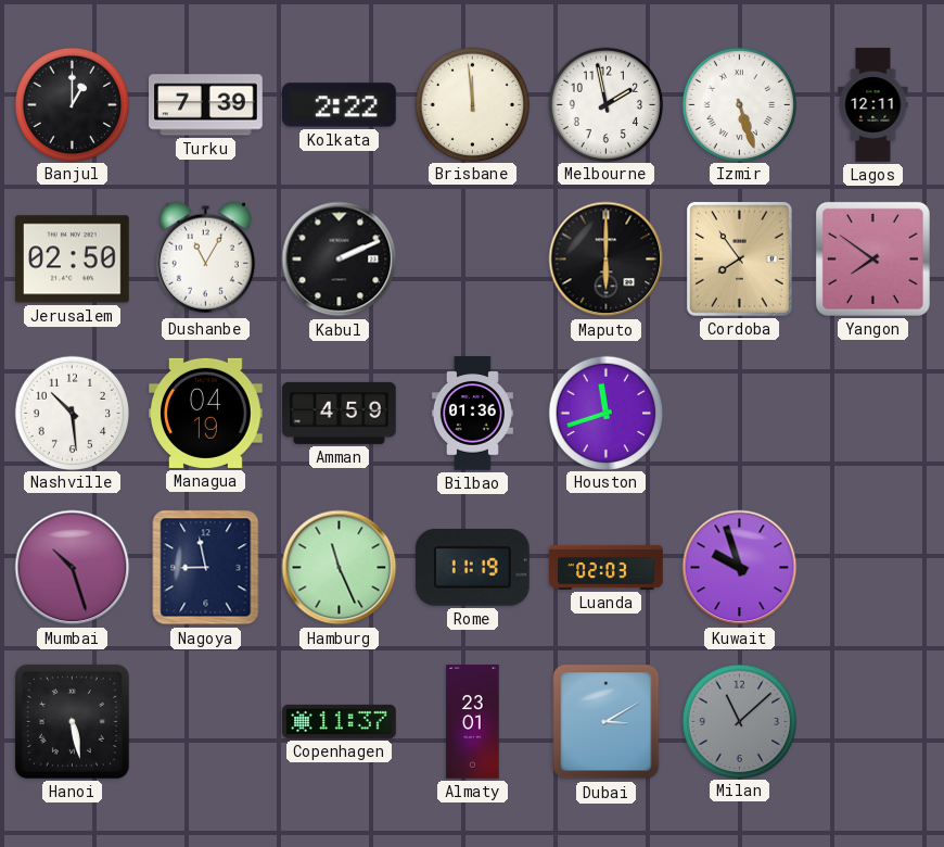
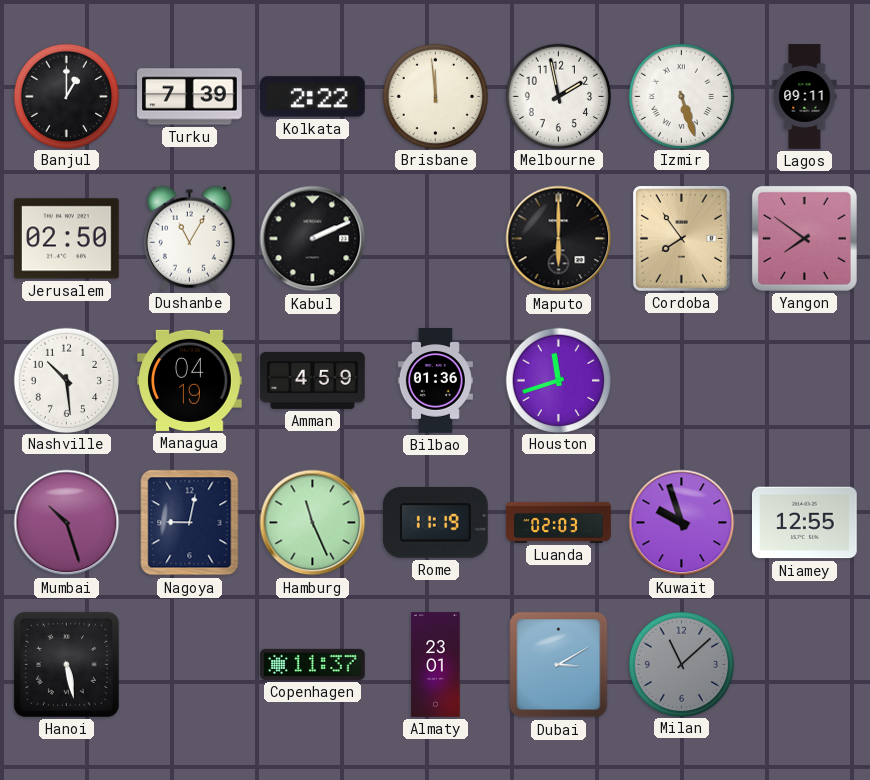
Lagos: 12:11 -> 09:11 (805, 97)
Nagoya: 8:58 -> 9:02 (190, 523)
Niamey: none -> 12:55 (805, 523)
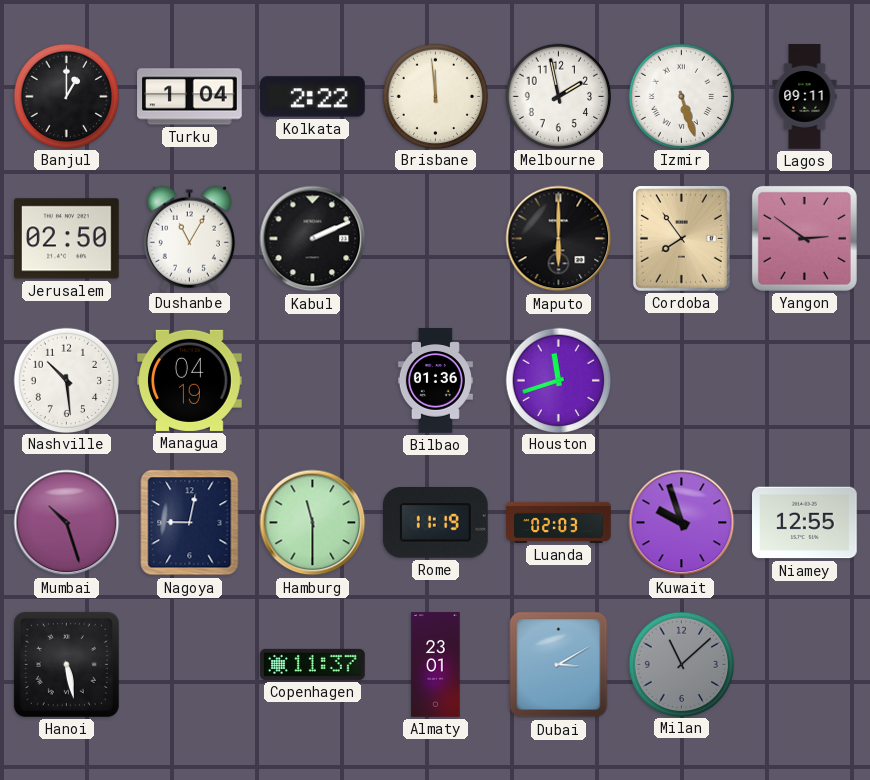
Turku: 7:39 -> 1:04 (190, 97)
Yangon: 7:51 -> 2:51 (804, 238)
Amman: 4:59 -> none (313, 380)
Hamburg: 11:26 -> 11:30 (313, 523)
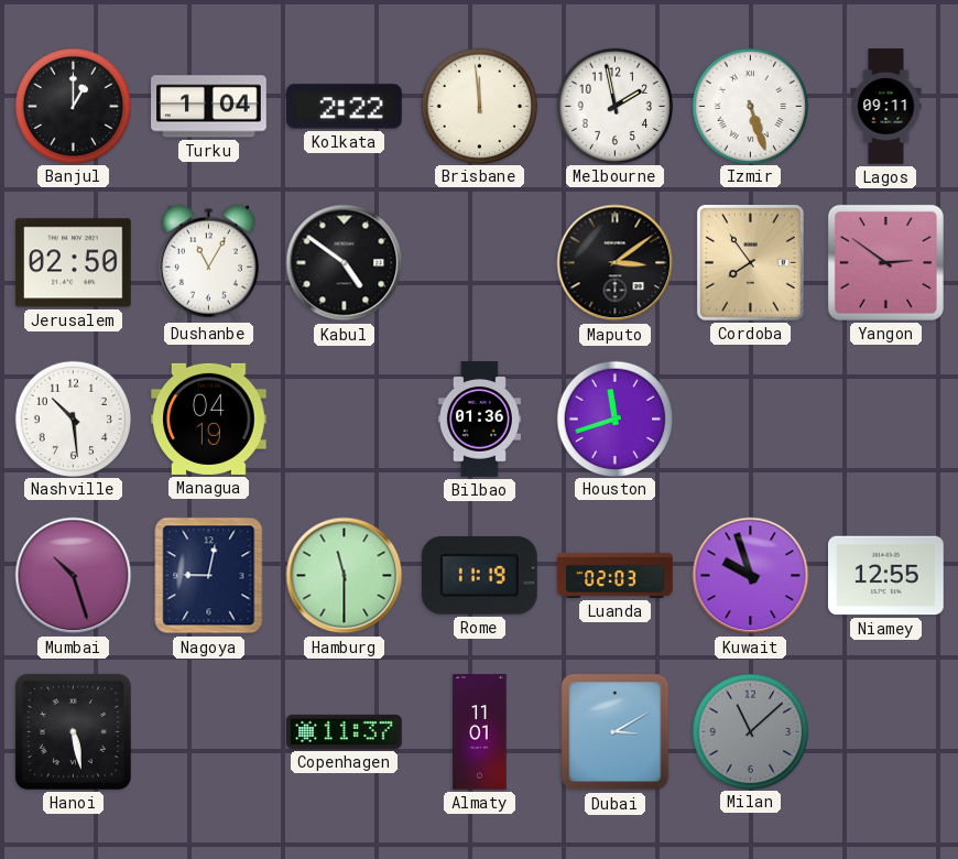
Kabul: 2:11 -> 4:51 (345, 263)
Maputo: 6:00 -> 3:09 (616, 263)
Almaty: 23:01 -> 11:01 (480, 732)
